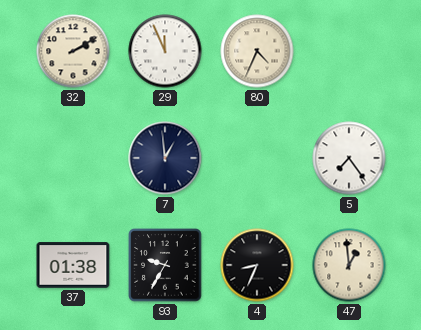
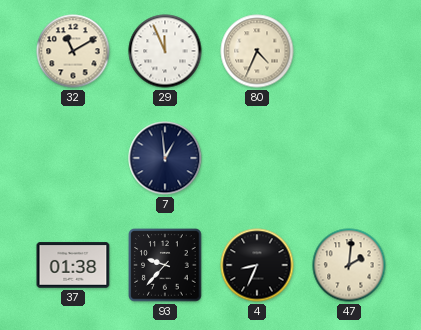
32: 2:10 -> 11:10 (73, 51)
5: 7:24 -> none (349, 158)
93: 9:35 -> 9:37 (165, 265)
47: 12:59 -> 2:01 (349, 265)
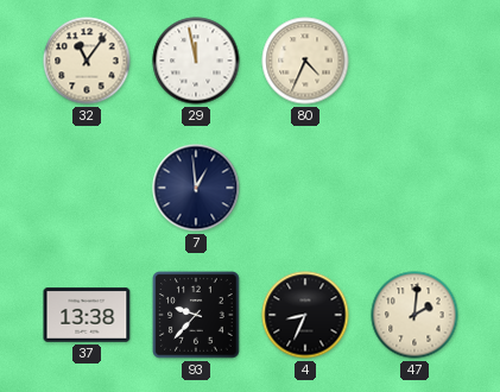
32: 11:10 -> 11:06 (87, 61)
29: 11:56 -> 11:58 (196, 61)
37: 01:38 -> 13:38 (87, 315)
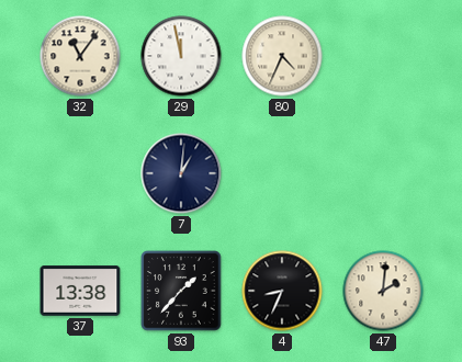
7: 12:59 -> 1:01 (181, 173)
93: 9:37 -> 1:37 (181, 291)
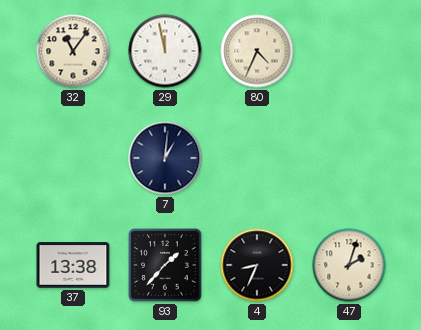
47: 2:01 -> 2:03 (349, 265)
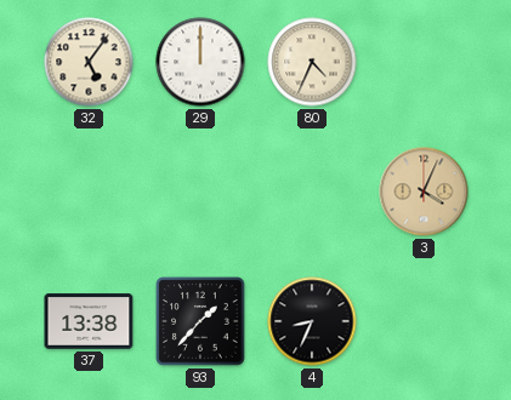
32: 11:06 -> 5:06 (89, 62)
29: 11:58 -> 12:00 (200, 62)
7: 1:01 -> none (165, 158)
3: none -> 4:04 (424, 192)
47: 2:03 -> none (349, 265)
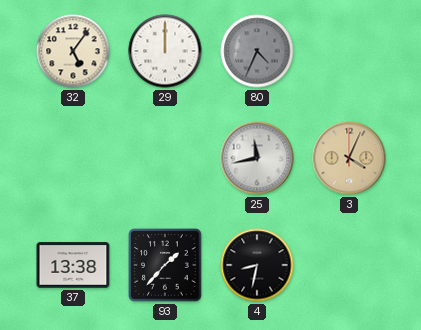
80 dial: cream -> grey (257, 51)
25: none -> 11:43 (257, 158)
4: 8:34 -> 8:32 (257, 265)
